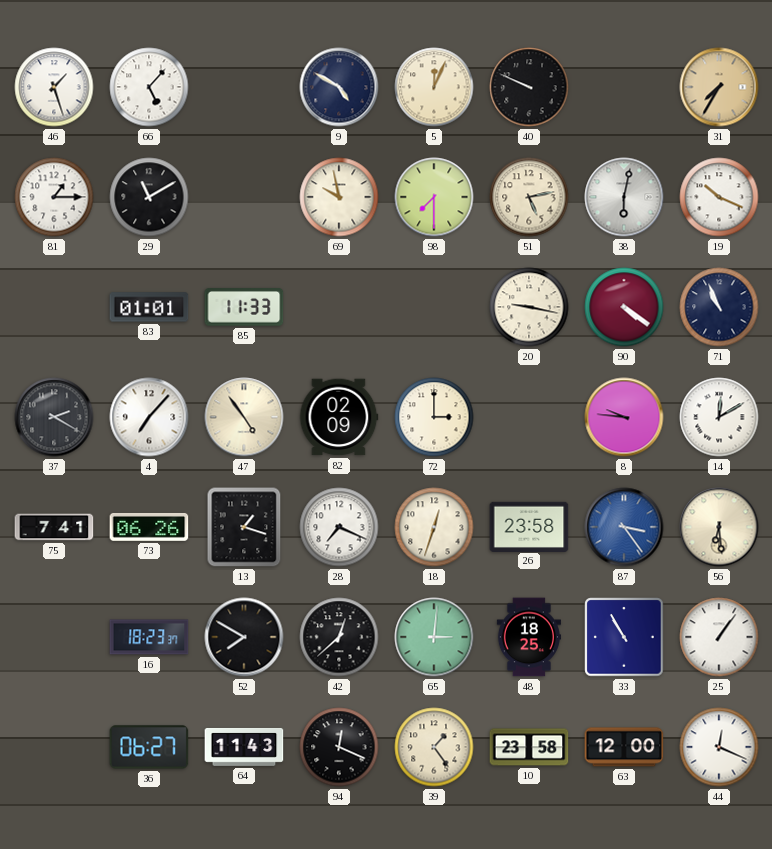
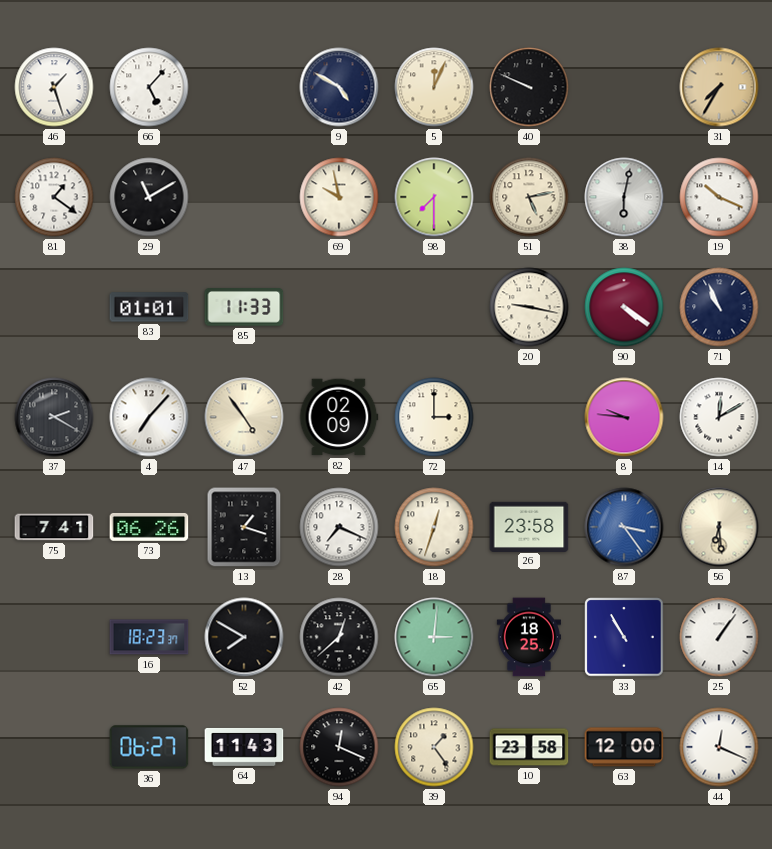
81: 1:15 -> 1:21 (54, 197)
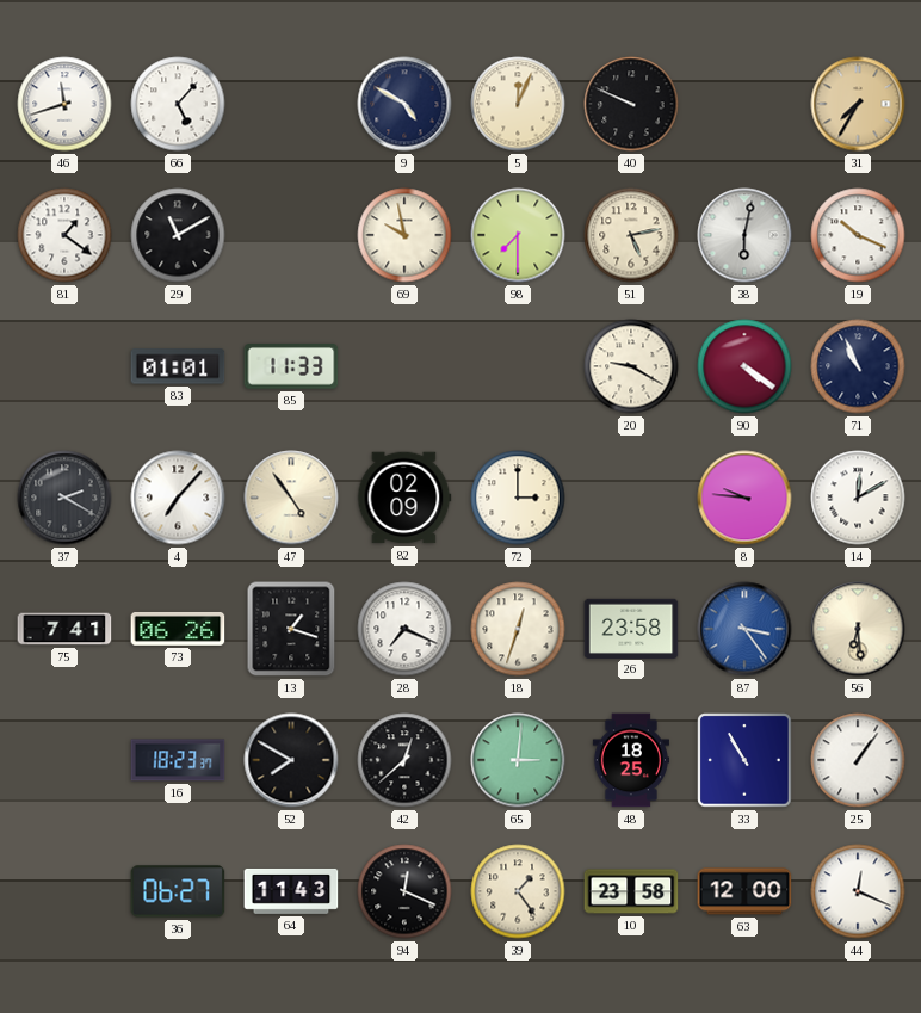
46: 1:27 -> 11:42 (64, 104)
20: 9:17 -> 9:20 (631, 366)
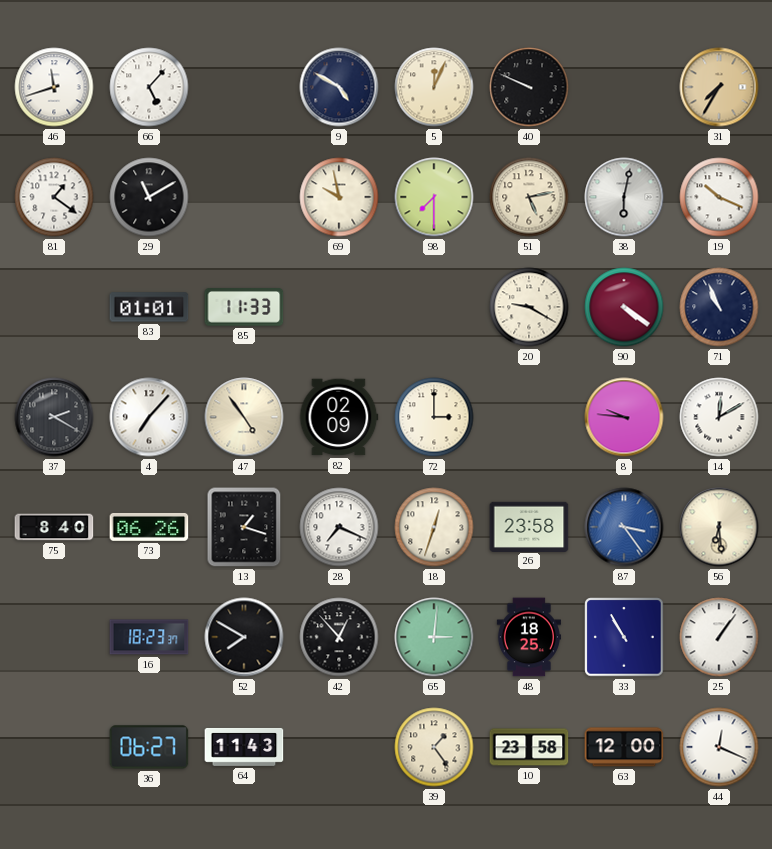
75: 7:41 -> 8:40 (54, 527)
42: 12:38 -> 12:53 (339, 637)
94: 12:19 -> none (404, 891)
